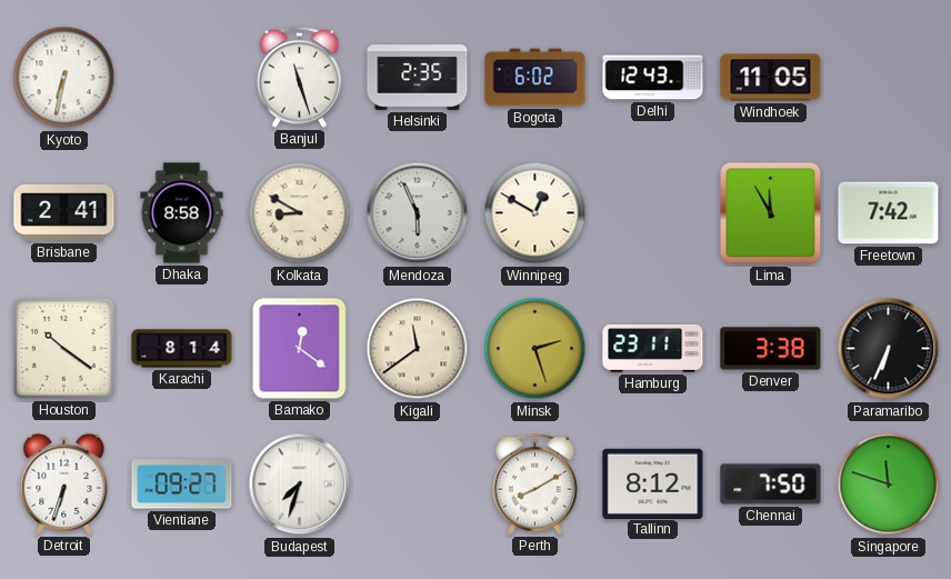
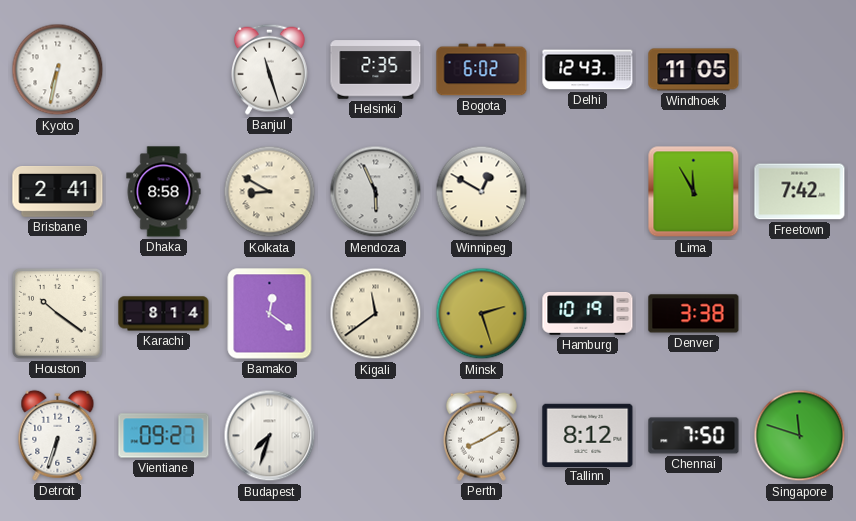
Hamburg: 23:11 -> 10:19 (588, 313)
Paramaribo: 6:34 -> none (889, 349)
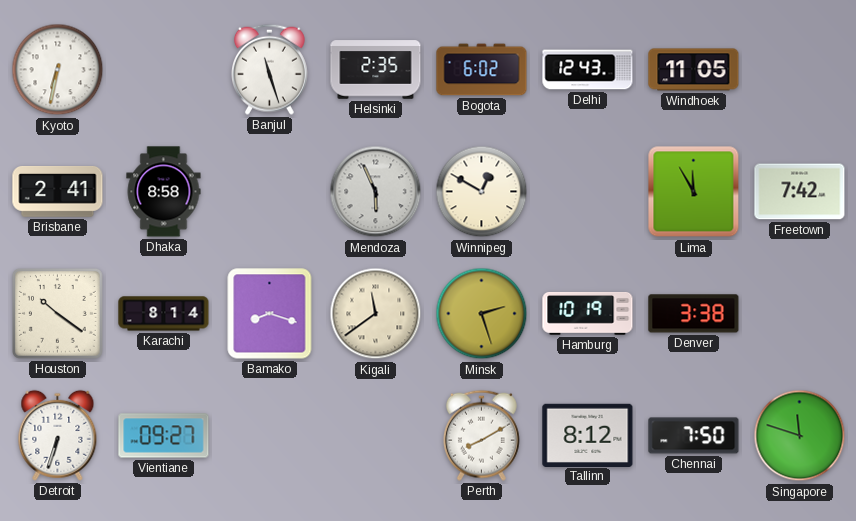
Kolkata: 8:50 -> none (270, 192)
Bamako: 12:21 -> 8:18 (270, 314)
Budapest: 7:33 -> none (270, 436)
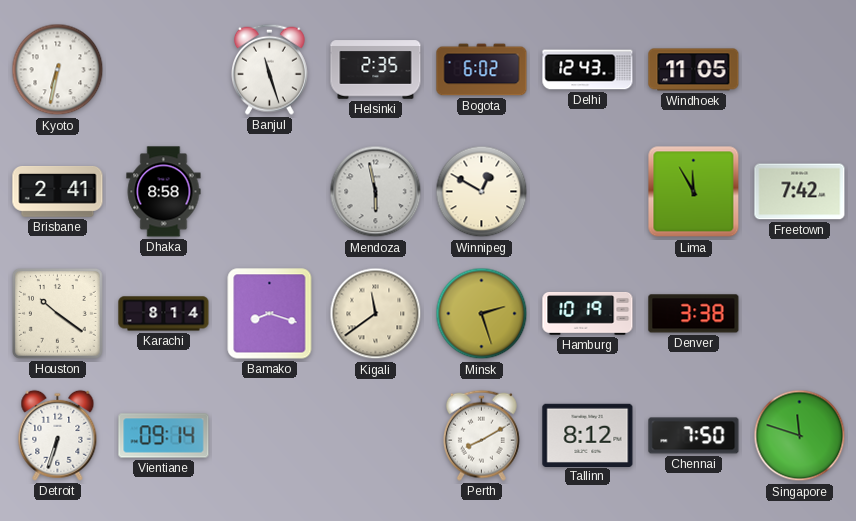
Mendoza: 5:56 -> 5:58 (376, 192)
Vientiane: 09:27 -> 09:14 (164, 436)
